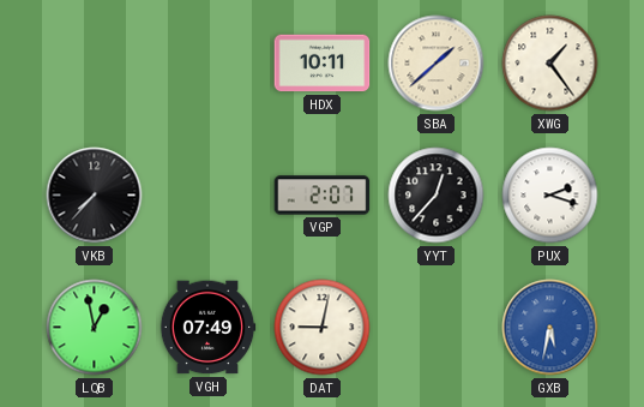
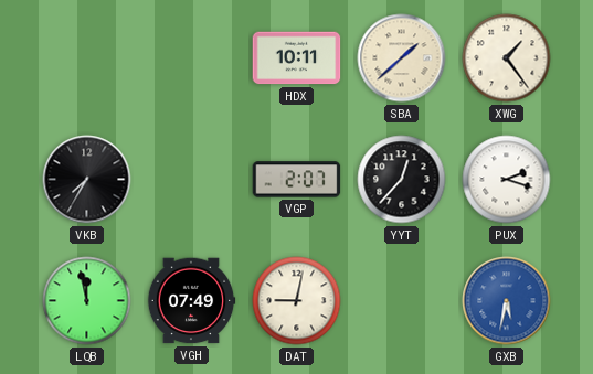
VKB: 7:37 -> 7:35 (87, 180)
LQB: 12:58 -> 11:58 (87, 301)
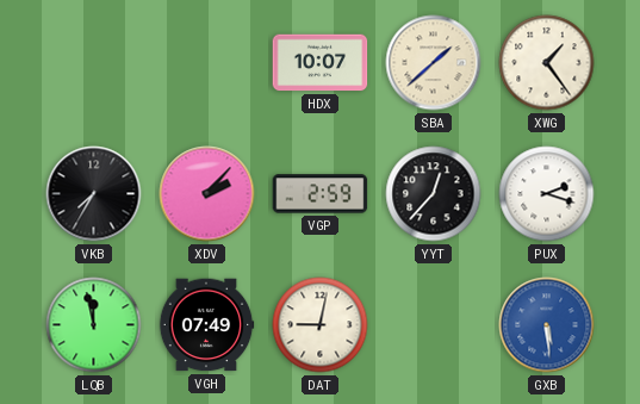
HDX: 10:11 -> 10:07 (321, 63)
XDV: none -> 2:07 (207, 194)
VGP: 2:07 -> 2:59 (321, 194)
GXB: 5:32 -> 5:29 (547, 325)
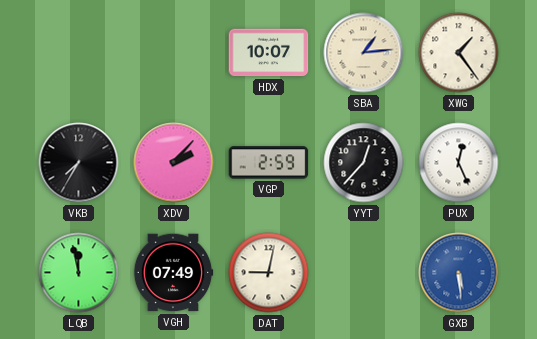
SBA: 1:38 -> 1:14 (364, 53)
PUX: 2:18 -> 12:26 (459, 163)
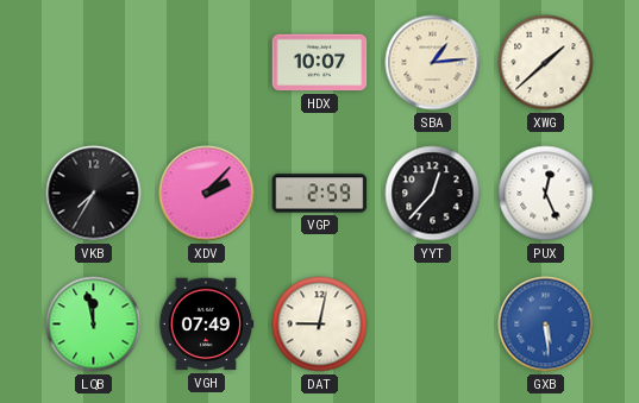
XWG: 1:24 -> 1:38 (546, 63)
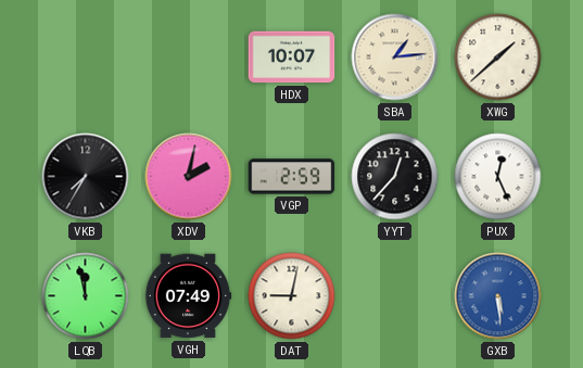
XDV: 2:07 -> 2:02 (189, 177)
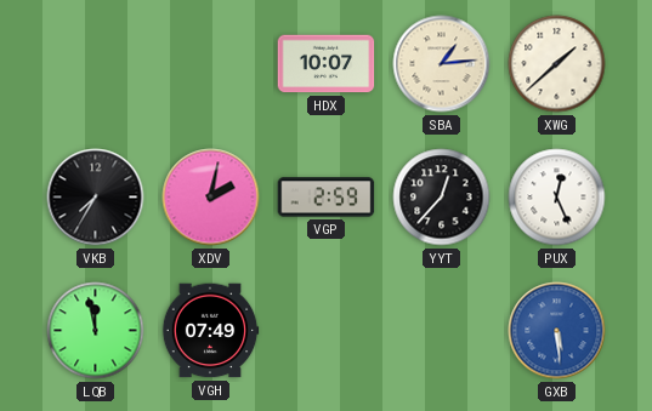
DAT: 9:02 -> none (292, 296)
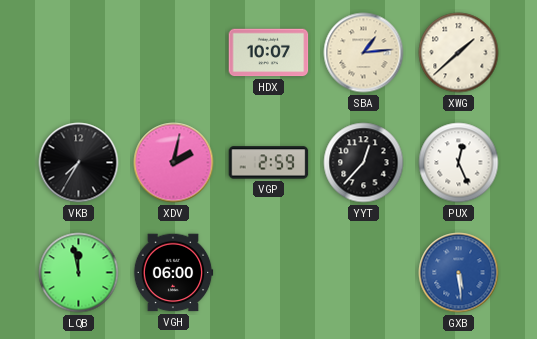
VGH: 07:49 -> 06:00 (173, 273)
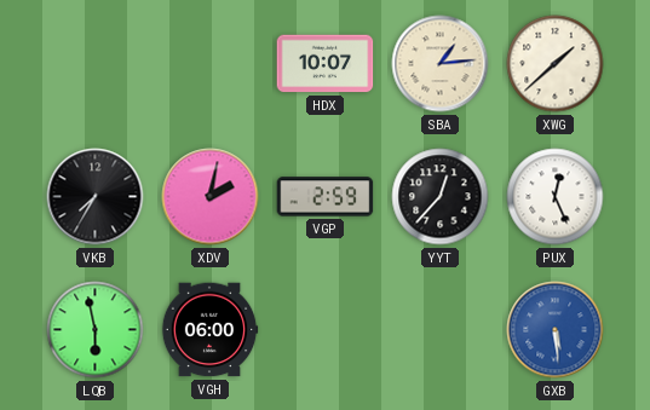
LQB: 11:58 -> 5:58 (96, 330)
